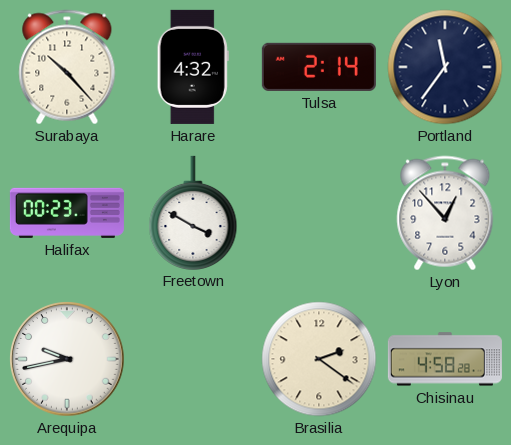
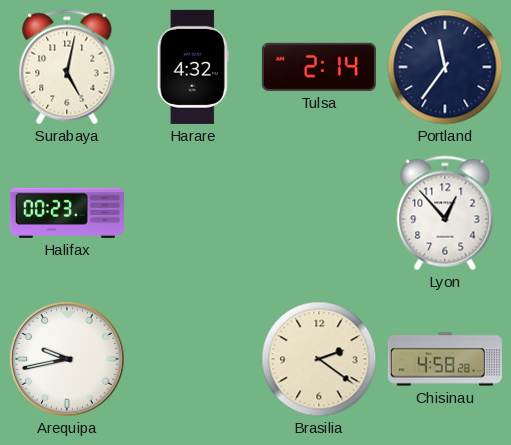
Surabaya: 10:23 -> 5:02 (67, 67)
Freetown: 3:50 -> none (193, 212)
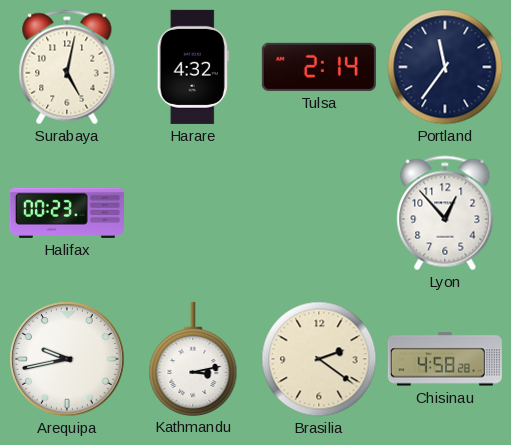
Kathmandu: none -> 3:13 (193, 358)
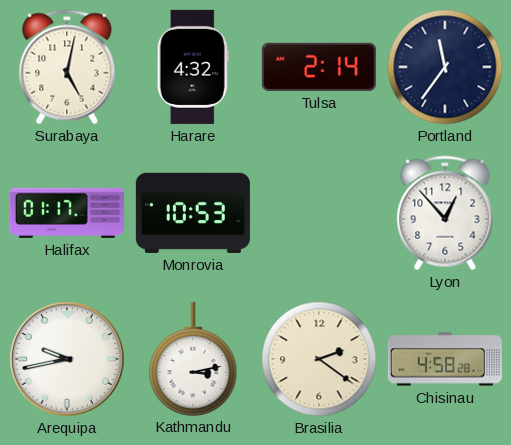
Halifax: 00:23 -> 01:17 (67, 213)
Monrovia: none -> 10:53 (193, 213)
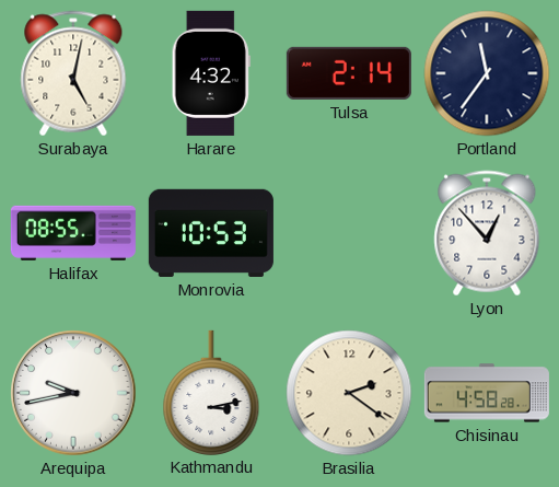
Halifax: 01:17 -> 08:55 (73, 233)
